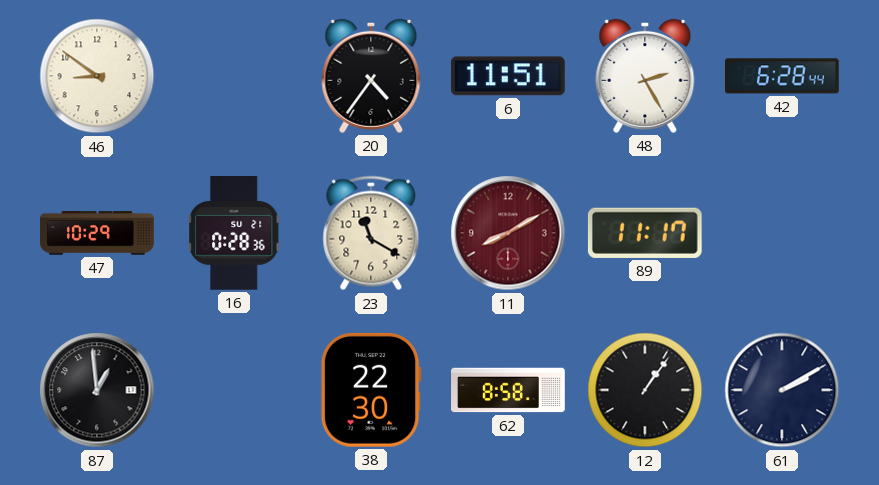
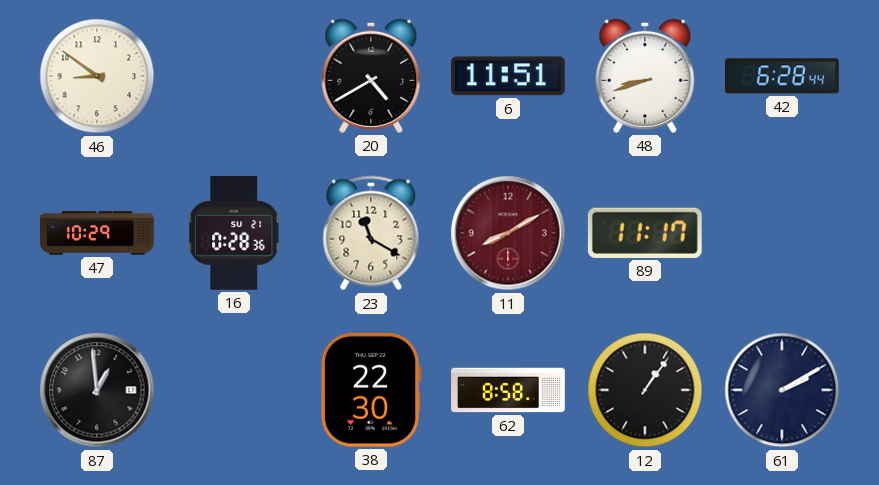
20: 4:36 -> 4:40 (371, 76)
48: 2:25 -> 8:42 (645, 76)
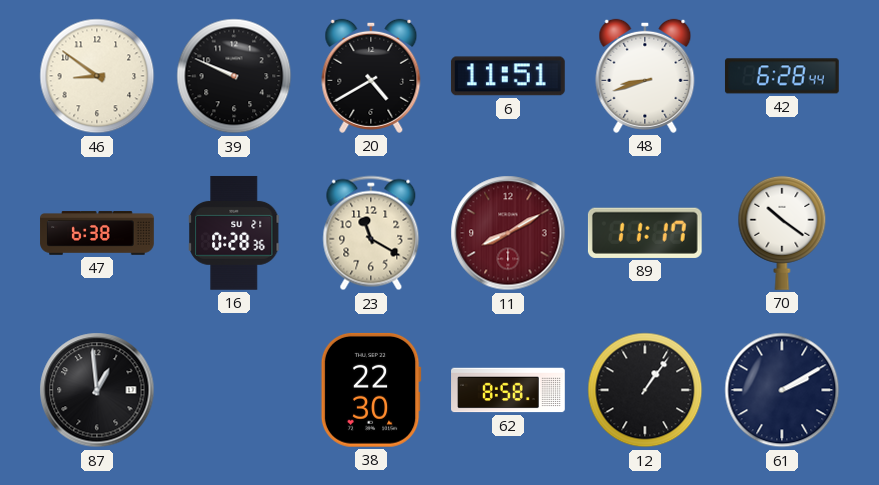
39: none -> 9:49 (234, 76)
47: 10:29 -> 6:38 (97, 233)
70: none -> 10:21 (782, 233)
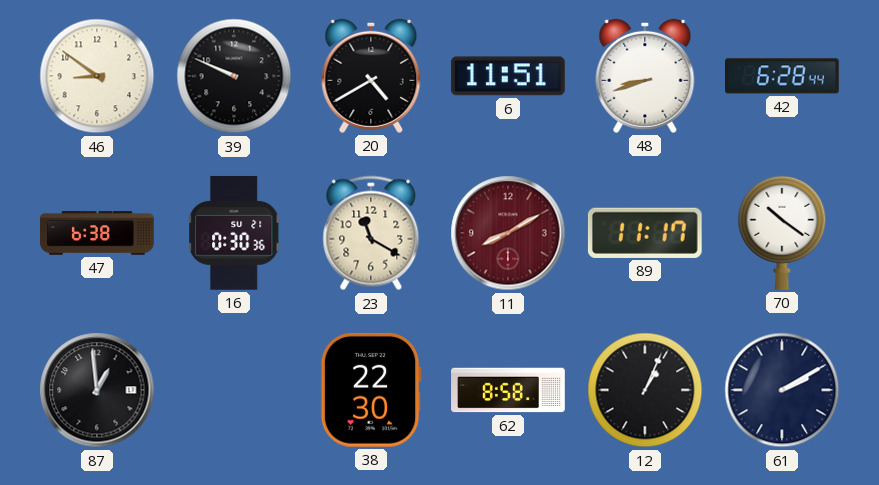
16: 0:28 -> 0:30 (235, 233)
12: 1:06 -> 1:04 (645, 390)
